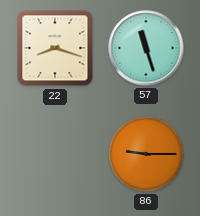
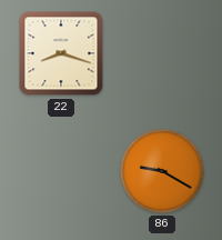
57: 11:27 -> none (146, 48)
86: 9:15 -> 9:20 (162, 171)
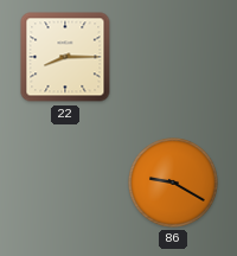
22: 8:18 -> 8:15 (65, 57)
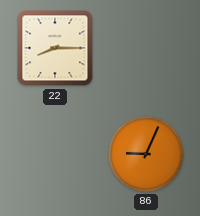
86: 9:20 -> 9:04 (146, 154)
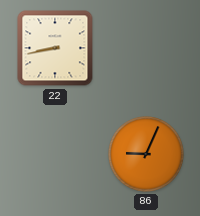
22: 8:15 -> 8:43 (55, 48)
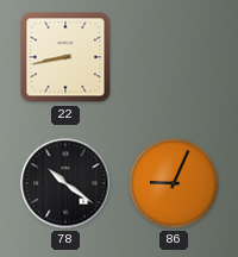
78: none -> 10:21 (65, 183)
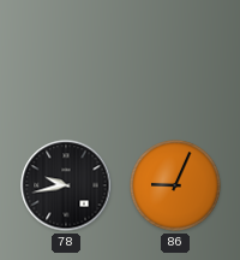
22: 8:43 -> none (65, 57)
78: 10:21 -> 9:43 (66, 185)
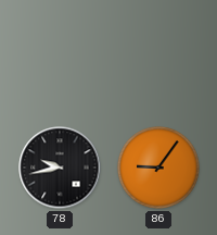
86: 9:04 -> 9:06 (158, 168)
